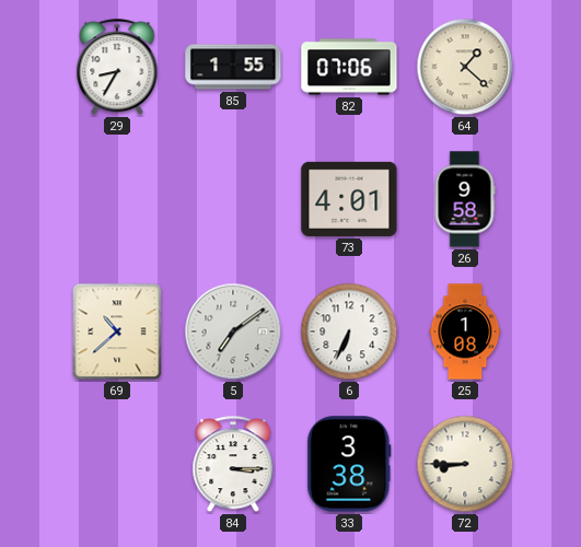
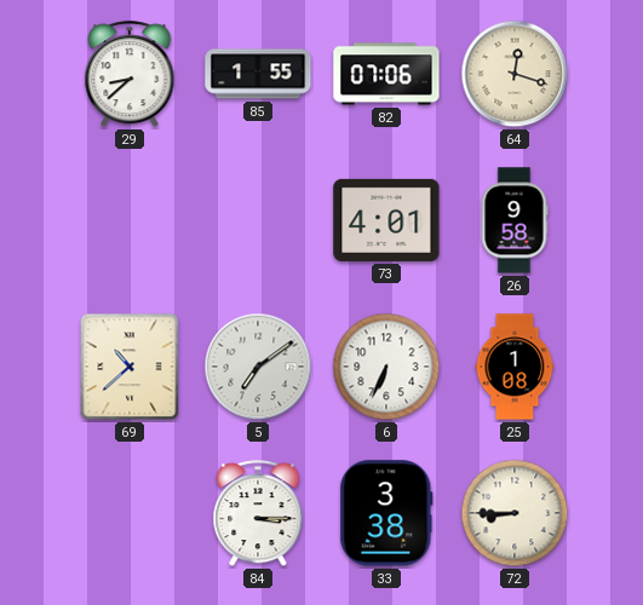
29: 8:35 -> 8:38 (130, 75)
64: 1:22 -> 12:18 (515, 74)
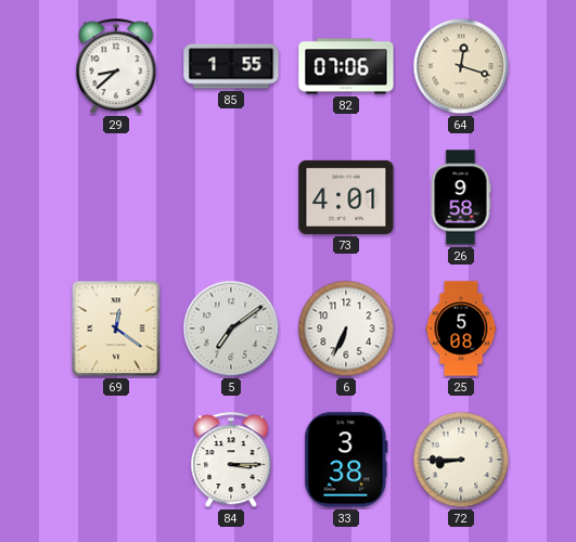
69: 10:38 -> 12:21 (116, 328)
25: 1:08 -> 5:08 (461, 328)
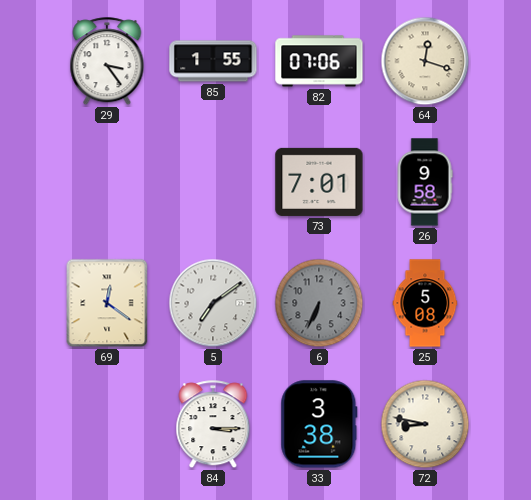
29: 8:38 -> 3:24 (107, 62)
73: 4:01 -> 7:01 (319, 182)
6 dial: white -> grey (319, 303)
72: 8:45 -> 8:47 (425, 424)
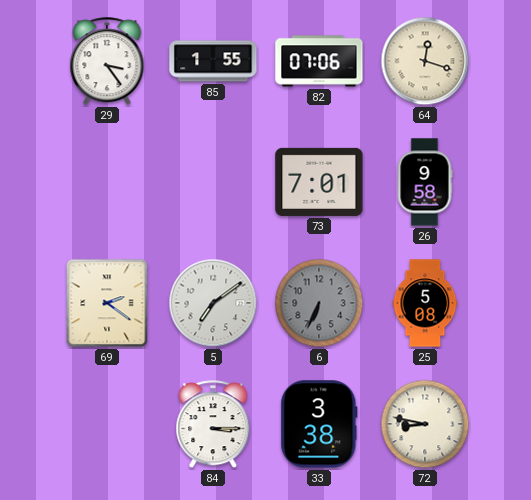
69: 12:21 -> 2:21 (107, 303)
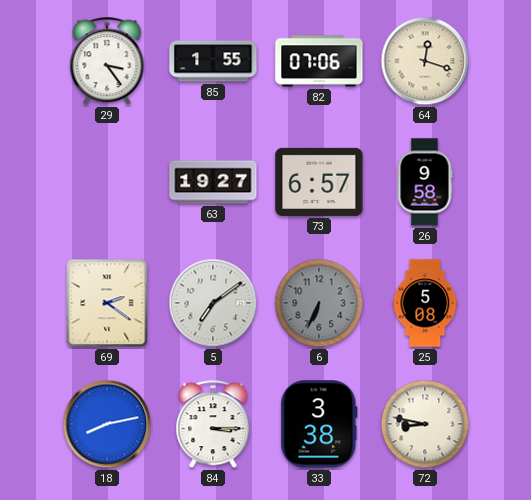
63: none -> 19:27 (213, 182)
73: 7:01 -> 6:57 (319, 182)
18: none -> 8:13 (107, 424)
